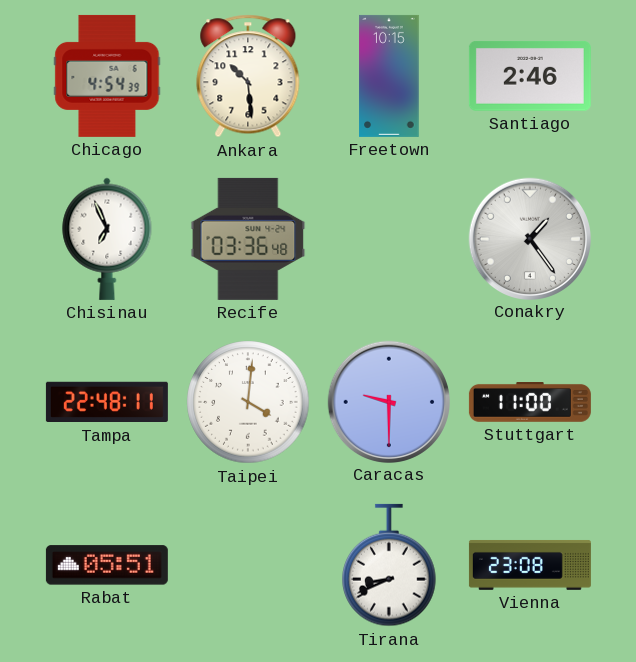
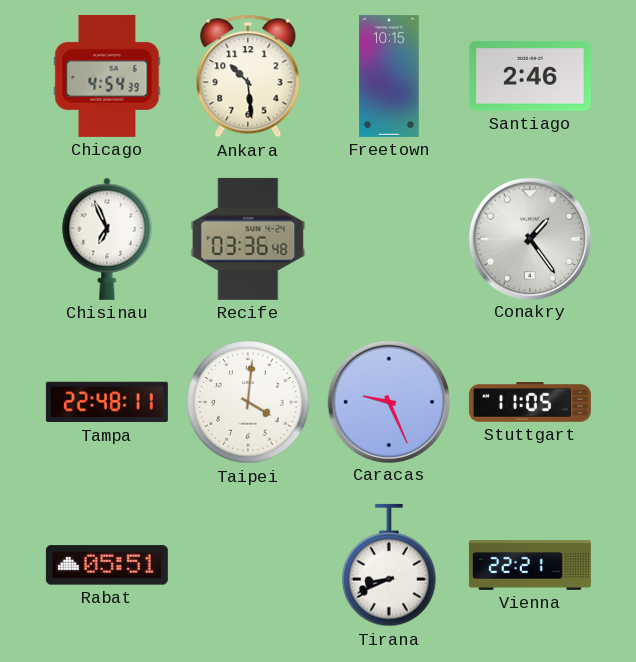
Caracas: 9:30 -> 9:26 (388, 401)
Stuttgart: 11:00 -> 11:05 (530, 403)
Vienna: 23:08 -> 22:21 (530, 565)
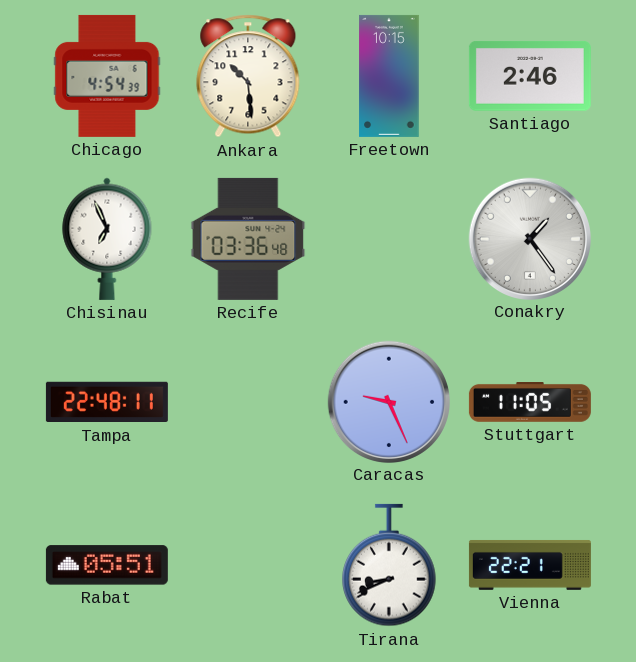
Taipei: 4:01 -> none (248, 402)
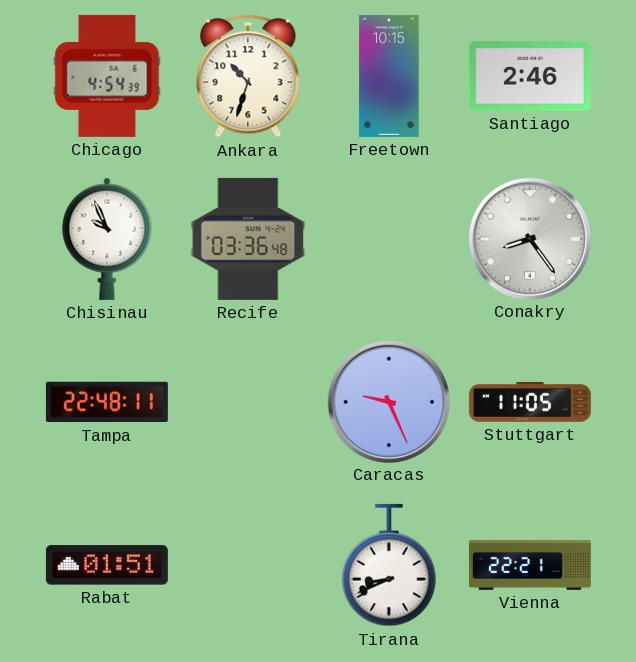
Ankara: 10:29 -> 10:33 (248, 76)
Chisinau: 6:56 -> 9:56 (107, 239)
Conakry: 1:24 -> 8:24 (529, 238)
Rabat: 05:51 -> 01:51 (107, 565)
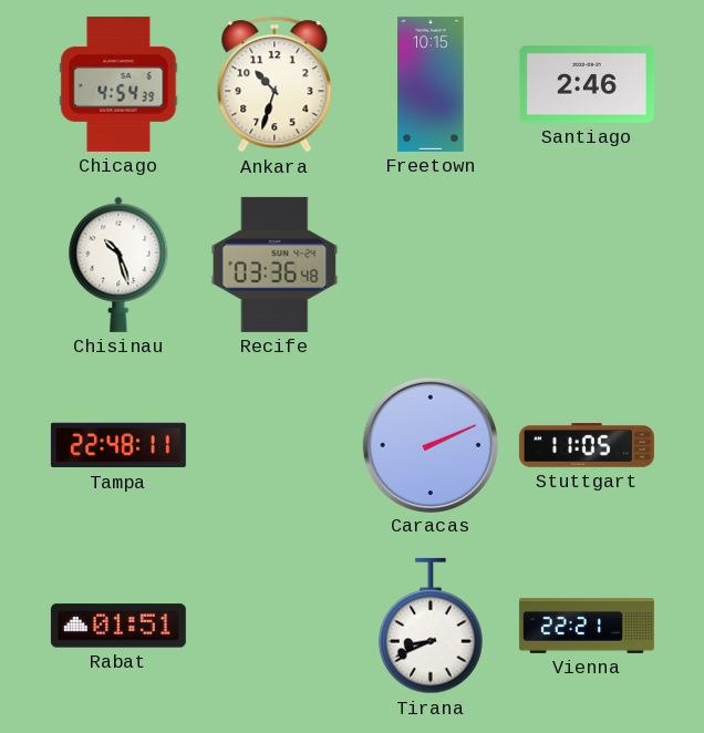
Chisinau: 9:56 -> 10:27 (118, 265)
Conakry: 8:24 -> none (529, 238)
Caracas: 9:26 -> 2:11 (429, 444)
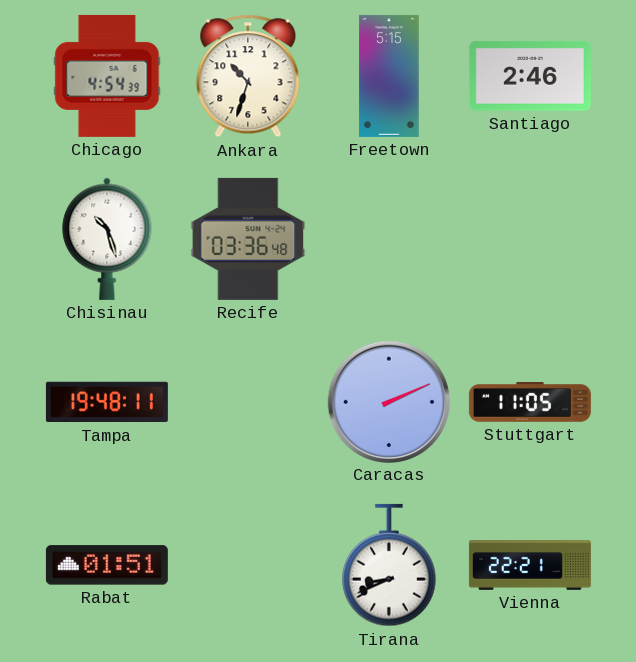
Freetown: 10:15 -> 5:15 (389, 76)
Tampa: 22:48 -> 19:48 (107, 402)
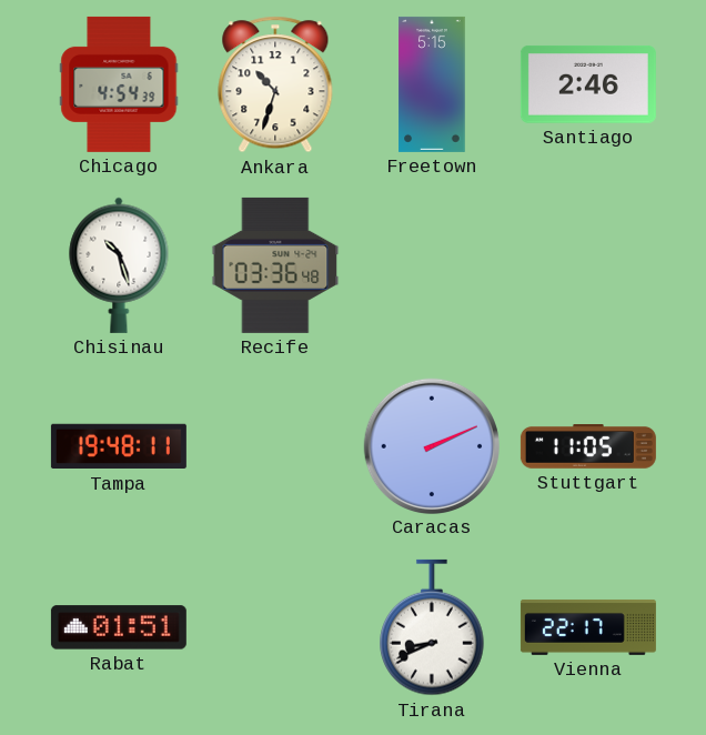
Vienna: 22:21 -> 22:17 (588, 627)
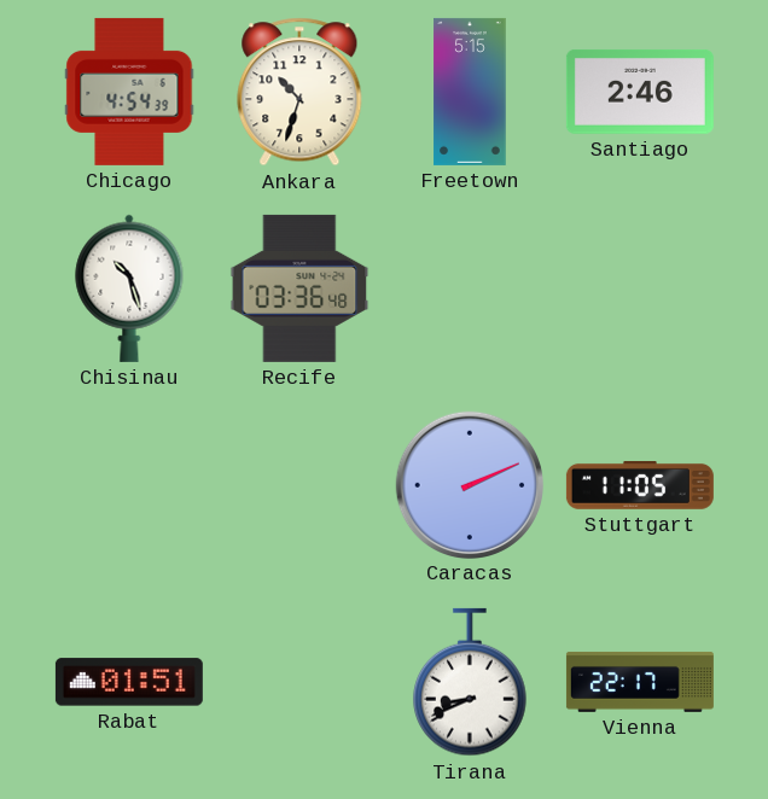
Tampa: 19:48 -> none (119, 446)
